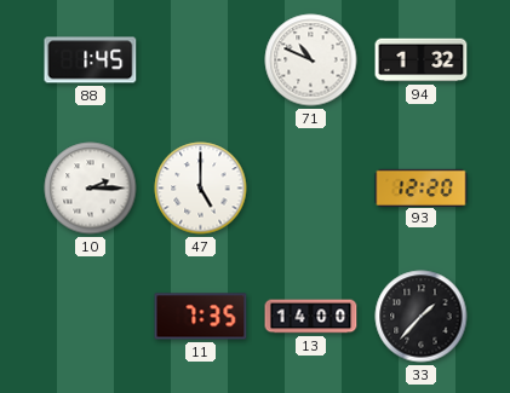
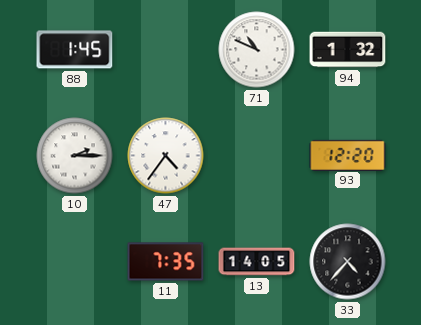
47: 5:00 -> 4:36 (166, 156)
13: 14:00 -> 14:05 (257, 262)
33: 1:37 -> 4:37 (348, 262)
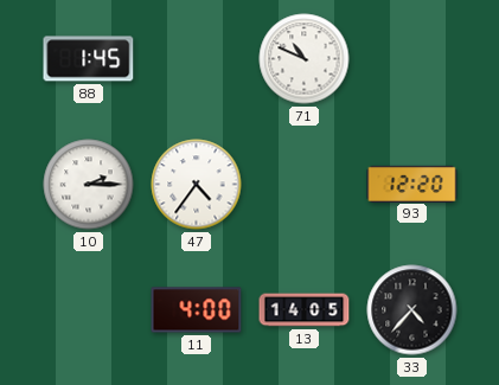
94: 1:32 -> none (348, 50)
11: 7:35 -> 4:00 (197, 310)
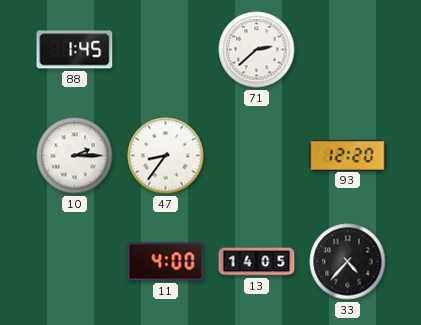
71: 10:49 -> 2:38 (257, 50)
47: 4:36 -> 8:36 (166, 156)
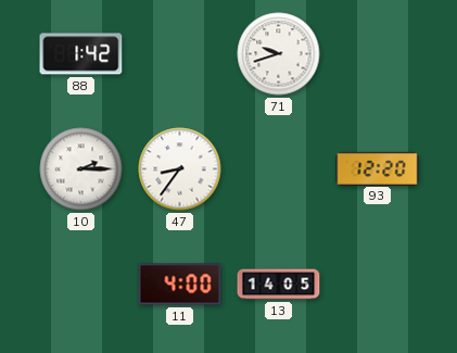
88: 1:45 -> 1:42 (81, 54)
71: 2:38 -> 9:42 (279, 54)
33: 4:37 -> none (348, 262)
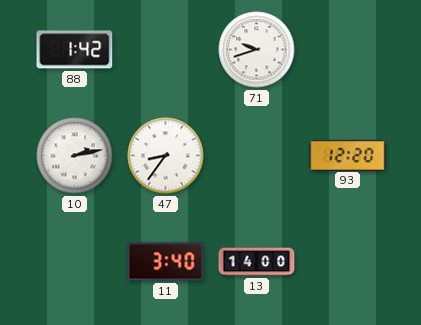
10: 2:15 -> 2:13 (75, 156)
11: 4:00 -> 3:40 (166, 262)
13: 14:05 -> 14:00 (257, 262)
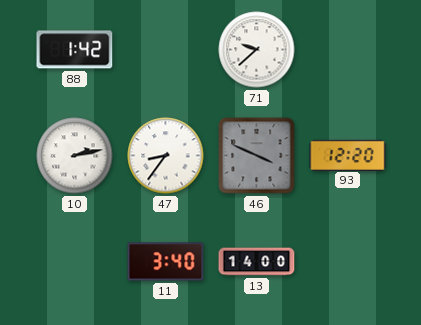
71: 9:42 -> 9:38 (257, 50)
46: none -> 3:49 (257, 156)
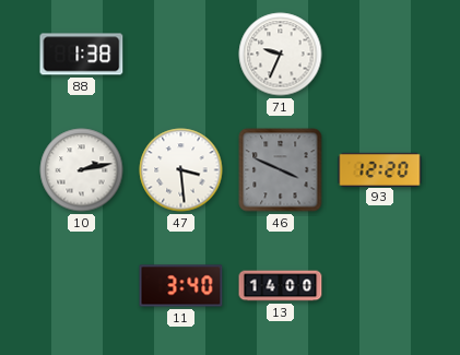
88: 1:42 -> 1:38 (82, 55)
71: 9:38 -> 9:34 (281, 55)
47: 8:36 -> 3:29 (181, 170)
